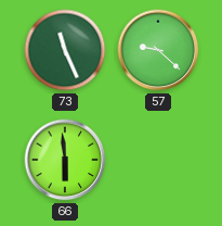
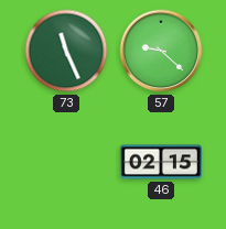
66: 5:59 -> none (65, 160)
46: none -> 02:15 (161, 162)
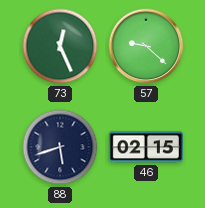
73: 11:26 -> 12:26 (60, 46)
88: none -> 5:42 (60, 147)
